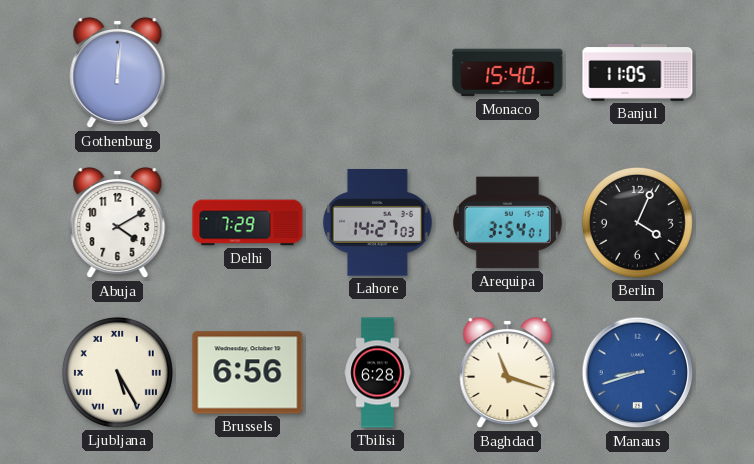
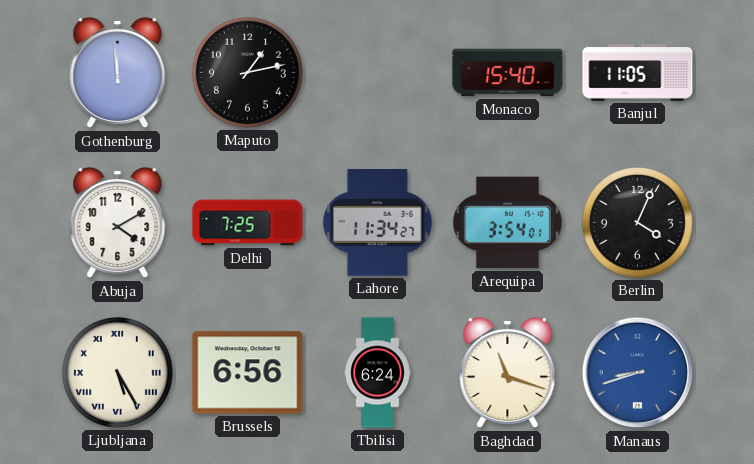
Gothenburg: 12:01 -> 11:59 (118, 73)
Maputo: none -> 1:13 (247, 72)
Delhi: 7:29 -> 7:25 (248, 223)
Lahore: 14:27 -> 11:34 (377, 223)
Tbilisi: 6:28 -> 6:24 (378, 373)
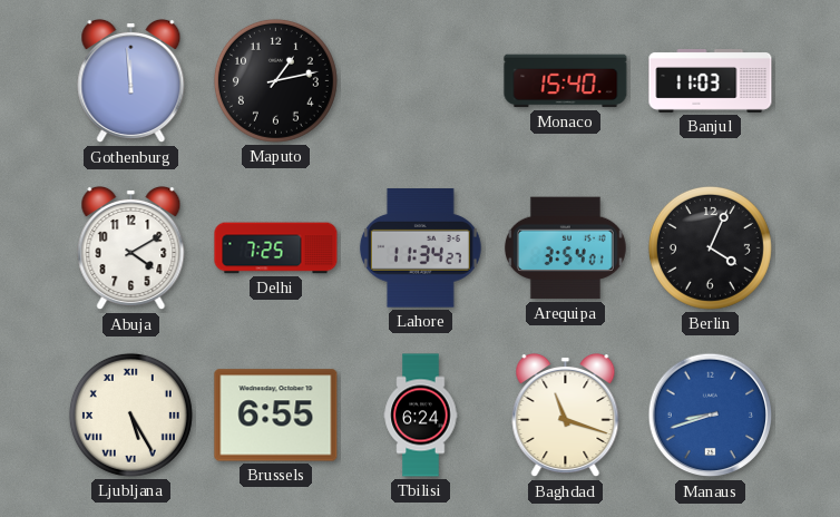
Banjul: 11:05 -> 11:03 (711, 81)
Brussels: 6:56 -> 6:55 (276, 416)
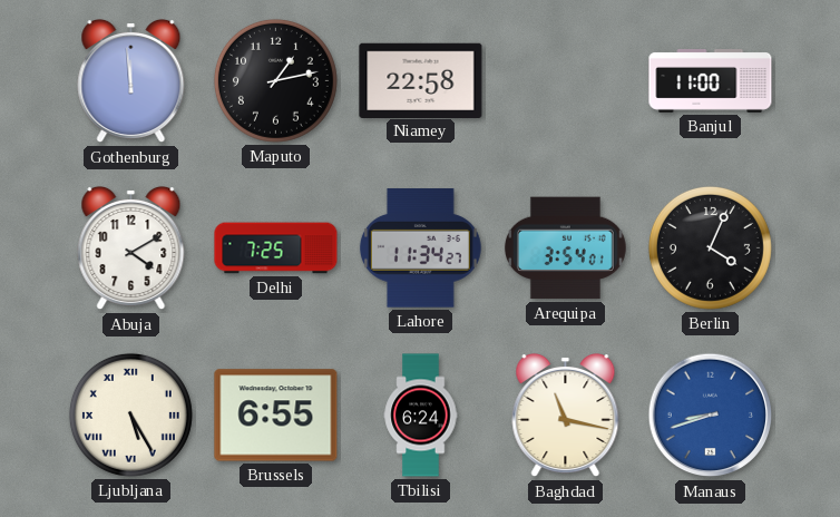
Niamey: none -> 22:58 (421, 80)
Monaco: 15:40 -> none (566, 81)
Banjul: 11:03 -> 11:00 (711, 81)
Baghdad: 11:18 -> 11:17 (566, 416)
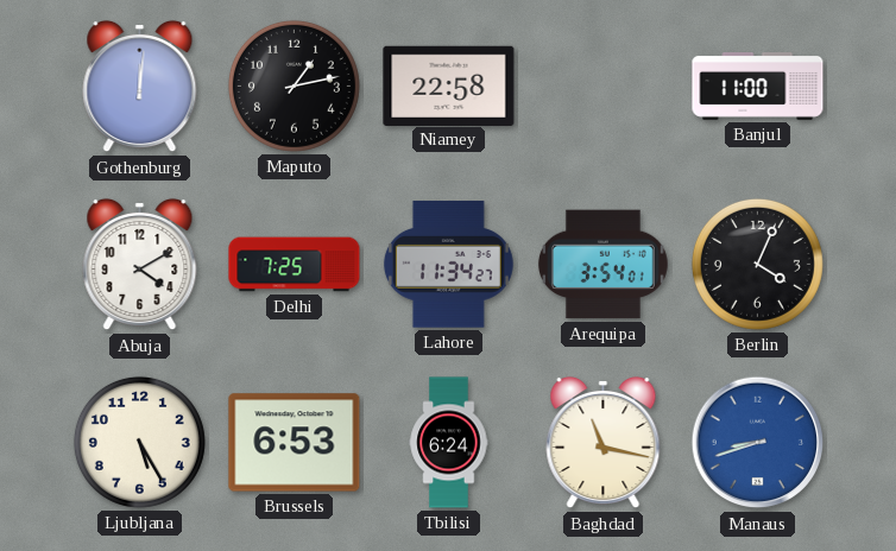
Gothenburg: 11:59 -> 12:01 (140, 87)
Ljubljana numerals: Roman -> Arabic (139, 442)
Brussels: 6:55 -> 6:53 (295, 443)
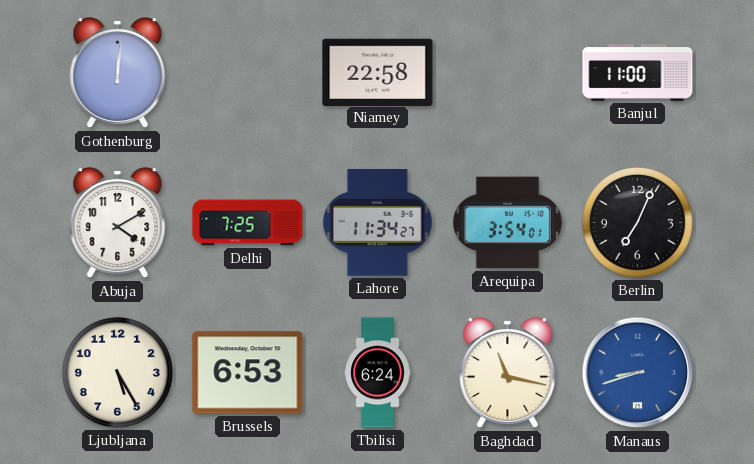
Maputo: 1:13 -> none (294, 85)
Berlin: 4:04 -> 7:04 (637, 222)
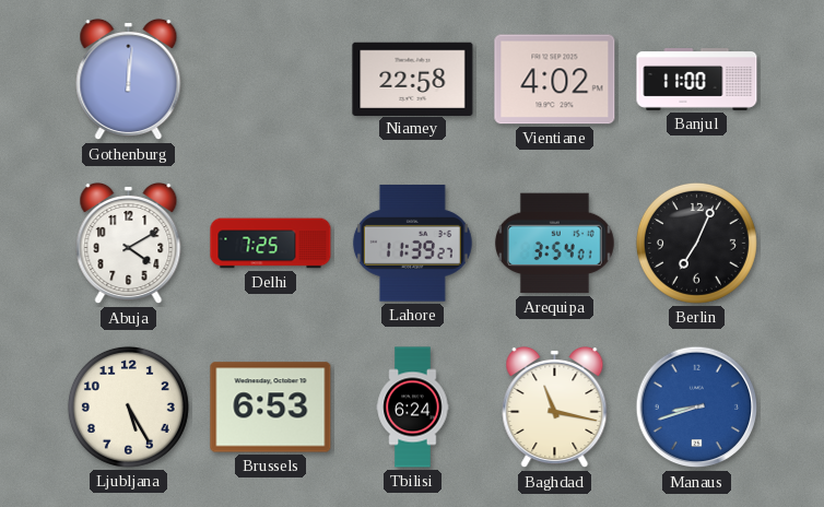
Vientiane: none -> 4:02 (555, 80)
Lahore: 11:34 -> 11:39 (412, 244)
